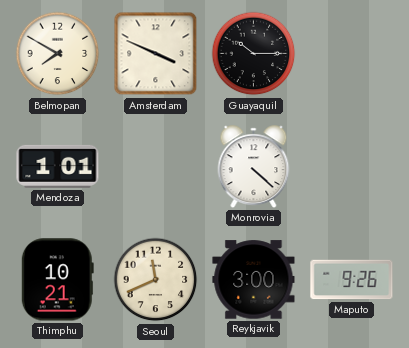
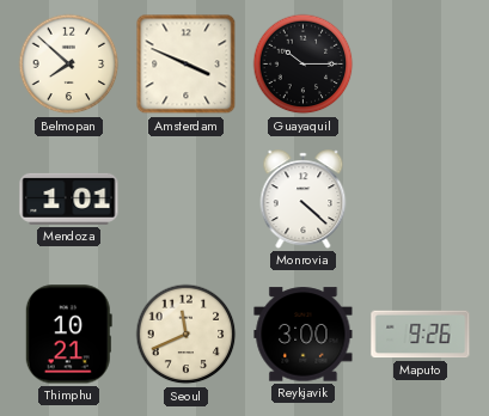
Belmopan: 7:50 -> 7:52 (69, 65)
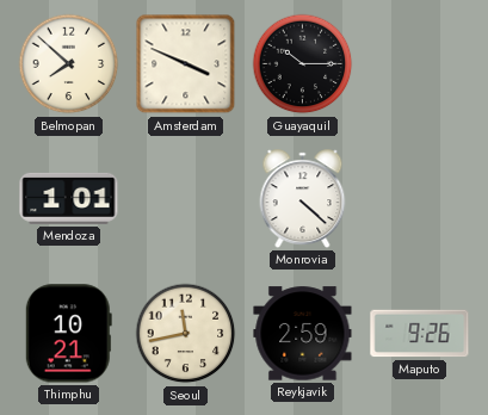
Seoul: 11:41 -> 11:43 (186, 334)
Reykjavik: 3:00 -> 2:59 (303, 334)
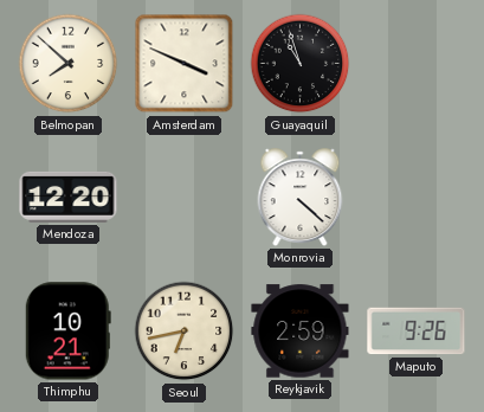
Guayaquil: 10:15 -> 10:57 (301, 64)
Mendoza: 1:01 -> 12:20 (69, 197)
Seoul: 11:43 -> 6:43 (185, 331)
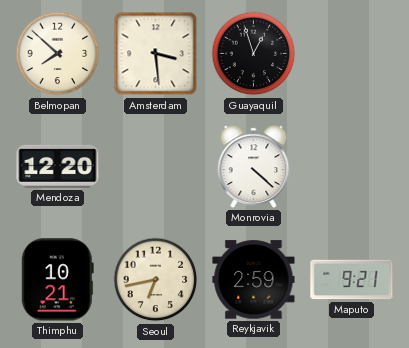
Amsterdam: 3:49 -> 3:29 (156, 54)
Guayaquil: 10:57 -> 12:57 (254, 54)
Maputo: 9:26 -> 9:21 (352, 280)
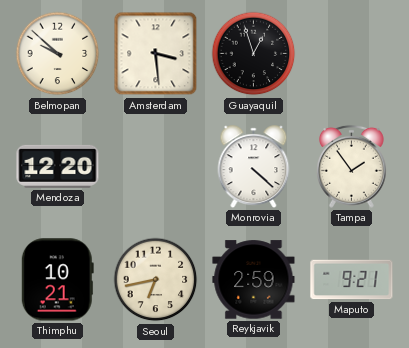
Belmopan: 7:52 -> 9:52 (58, 54)
Tampa: none -> 1:54 (351, 166)
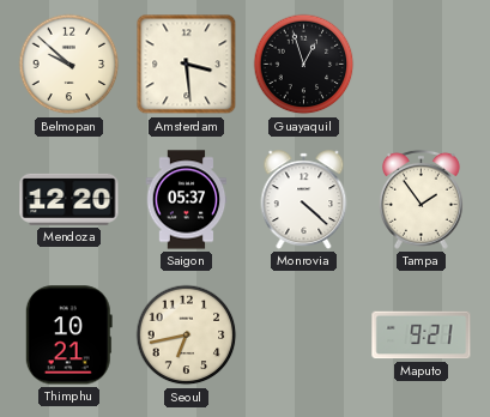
Saigon: none -> 05:37 (187, 200)
Reykjavik: 2:59 -> none (254, 280)
